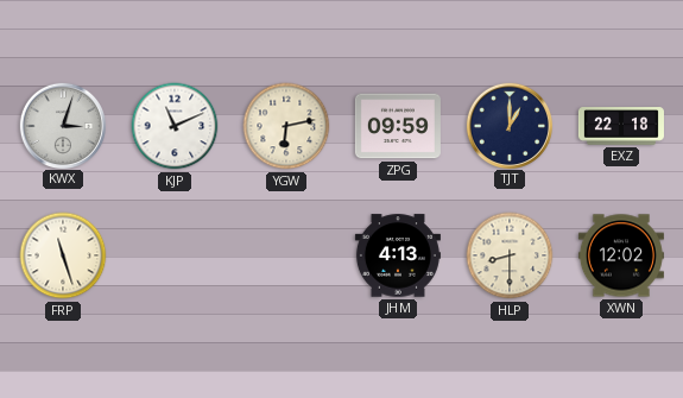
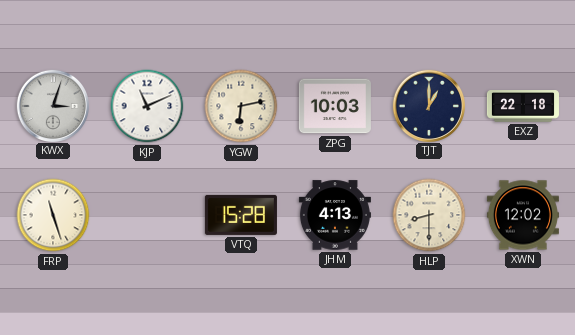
ZPG: 09:59 -> 10:03 (335, 106)
VTQ: none -> 15:28 (241, 215)
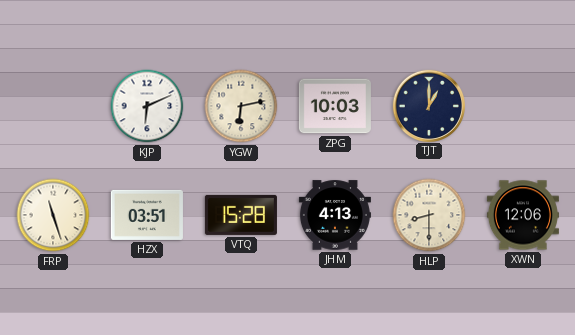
KWX: 3:03 -> none (52, 105)
KJP: 11:11 -> 6:11 (147, 106)
EXZ: 22:18 -> none (523, 106)
HZX: none -> 03:51 (147, 215)
XWN: 12:02 -> 12:06 (523, 215)
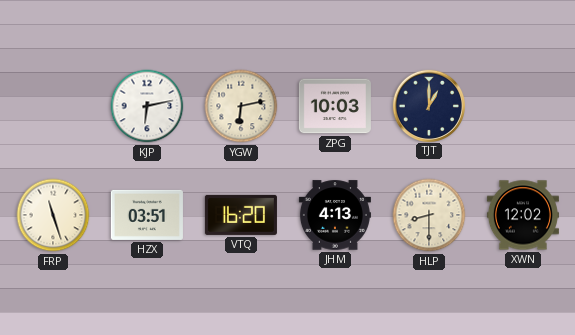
KJP: 6:11 -> 6:13 (147, 106)
VTQ: 15:28 -> 16:20 (241, 215)
XWN: 12:06 -> 12:02 (523, 215)
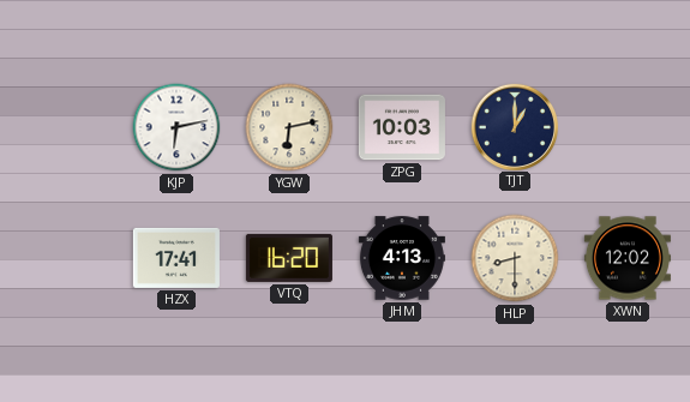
FRP: 11:27 -> none (53, 215)
HZX: 03:51 -> 17:41 (176, 258)
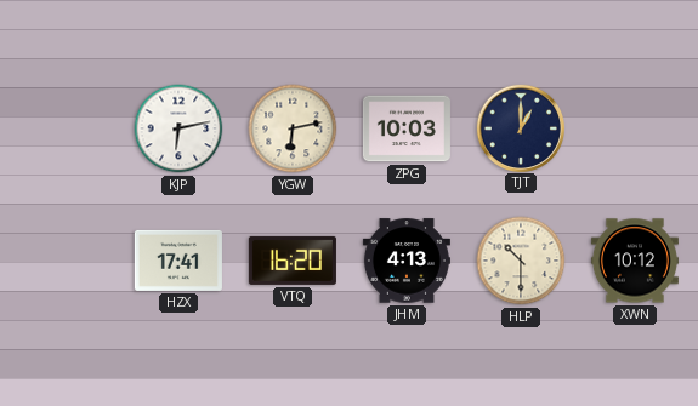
HLP: 8:30 -> 10:30 (521, 261)
XWN: 12:02 -> 10:12 (635, 261)
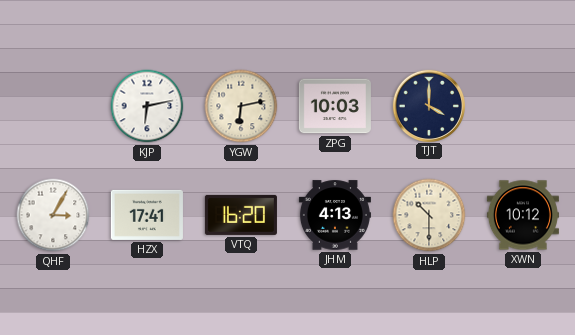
TJT: 1:00 -> 4:00 (428, 105)
QHF: none -> 3:05 (53, 215)
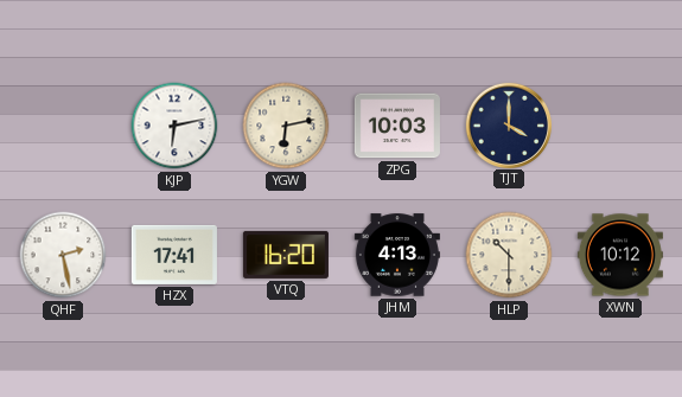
QHF: 3:05 -> 2:28 (63, 255)
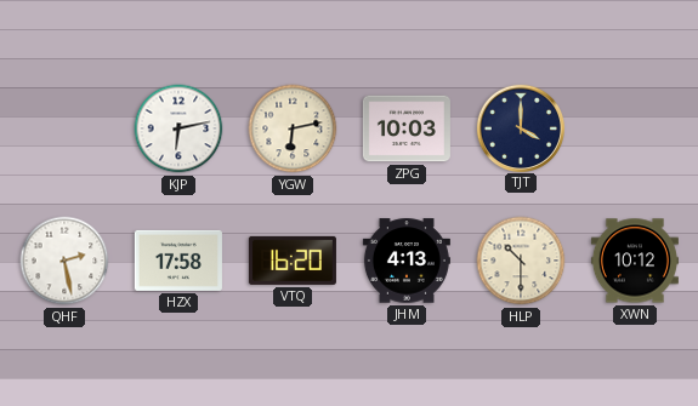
HZX: 17:41 -> 17:58 (178, 261)
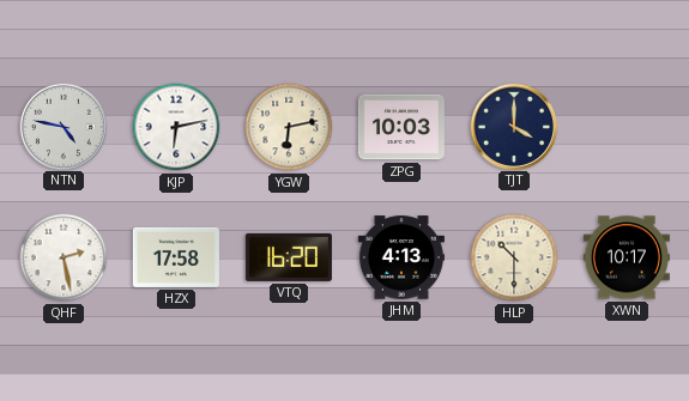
NTN: none -> 4:47 (62, 126)
XWN: 10:12 -> 10:17 (627, 257)
